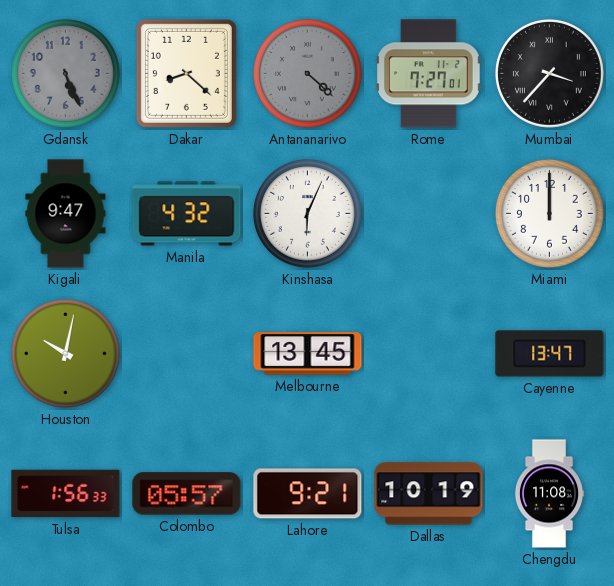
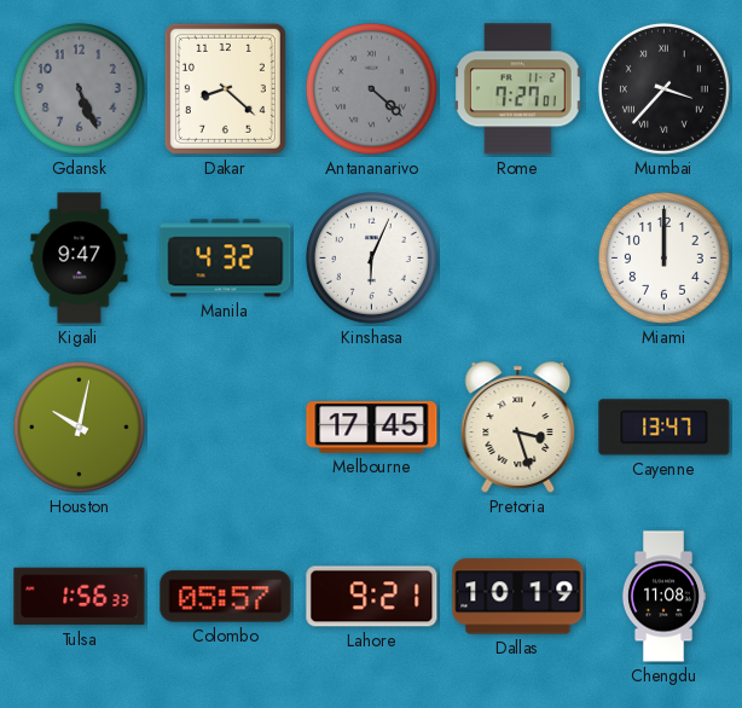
Melbourne: 13:45 -> 17:45 (372, 428)
Pretoria: none -> 3:27 (518, 428)
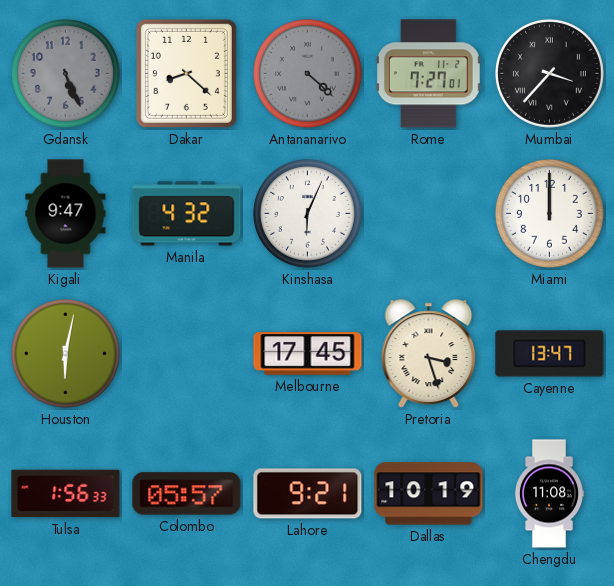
Houston: 10:02 -> 6:02 (65, 353)
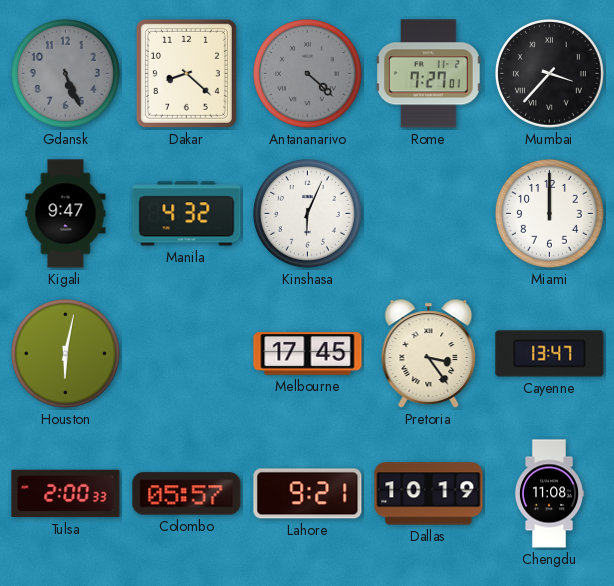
Pretoria: 3:27 -> 3:24 (429, 354)
Tulsa: 1:56 -> 2:00 (66, 494)
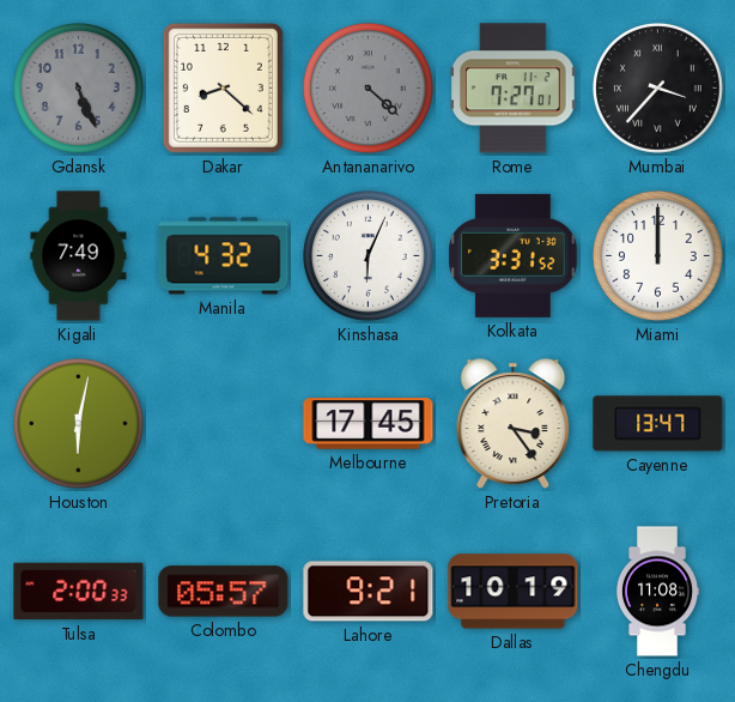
Kigali: 9:47 -> 7:49 (79, 256)
Kolkata: none -> 3:31 (514, 255)
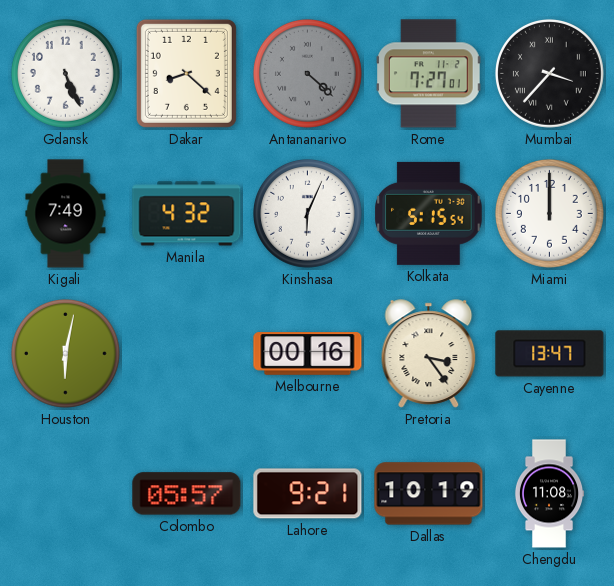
Gdansk dial: grey -> white (65, 73)
Kolkata: 3:31 -> 5:15 (429, 213)
Melbourne: 17:45 -> 00:16 (308, 354)
Tulsa: 2:00 -> none (79, 592)
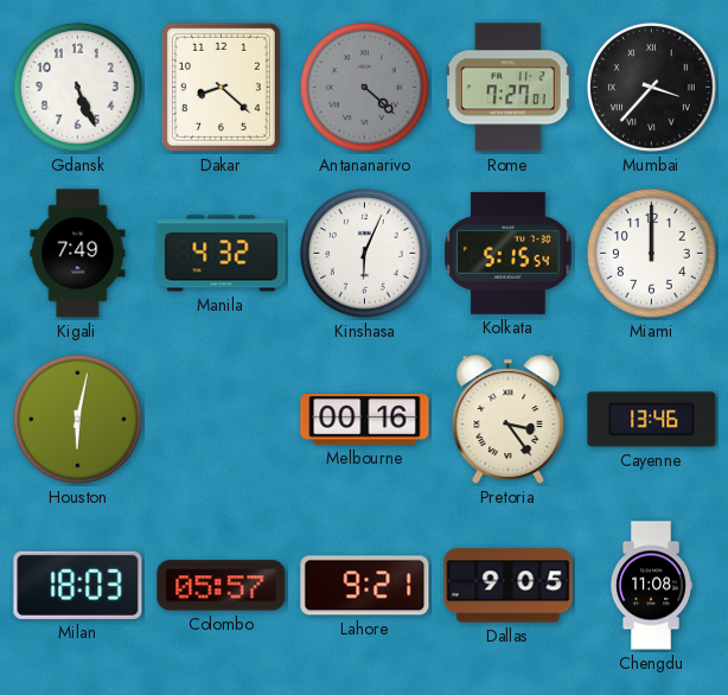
Cayenne: 13:47 -> 13:46 (652, 420)
Milan: none -> 18:03 (78, 585)
Dallas: 10:19 -> 9:05 (509, 586)
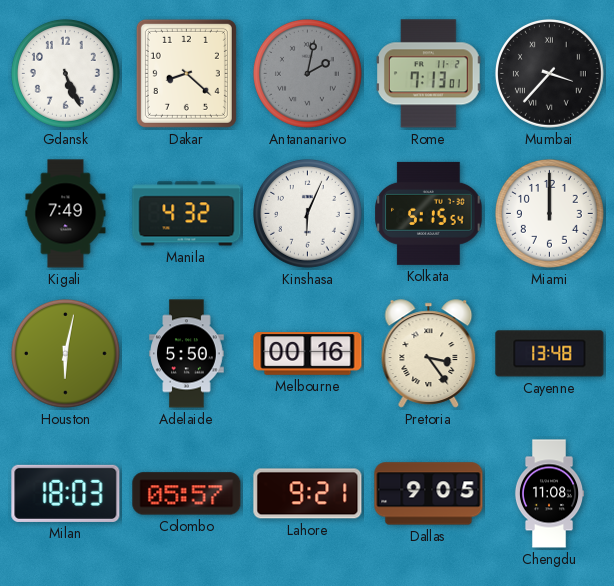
Antananarivo: 4:22 -> 2:02 (307, 73)
Rome: 7:27 -> 7:13 (429, 74)
Adelaide: none -> 5:50 (187, 354)
Cayenne: 13:46 -> 13:48 (550, 354)
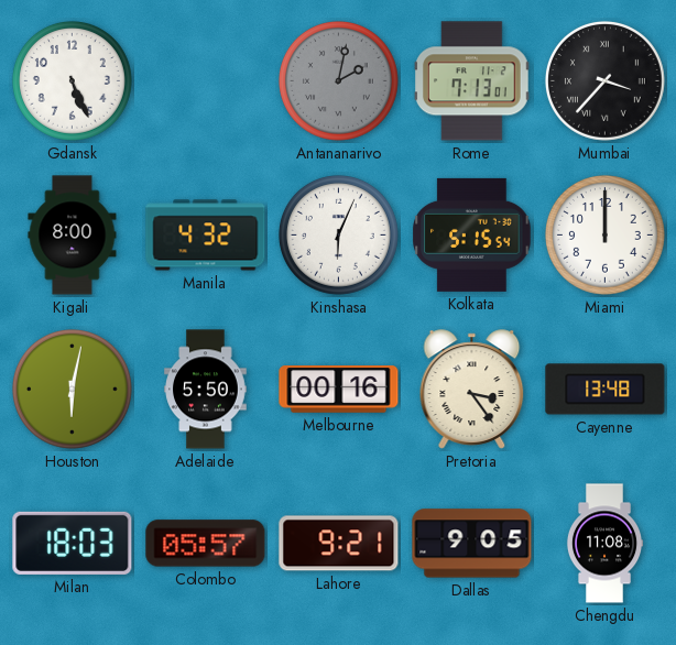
Dakar: 8:22 -> none (186, 73)
Kigali: 7:49 -> 8:00 (73, 236)
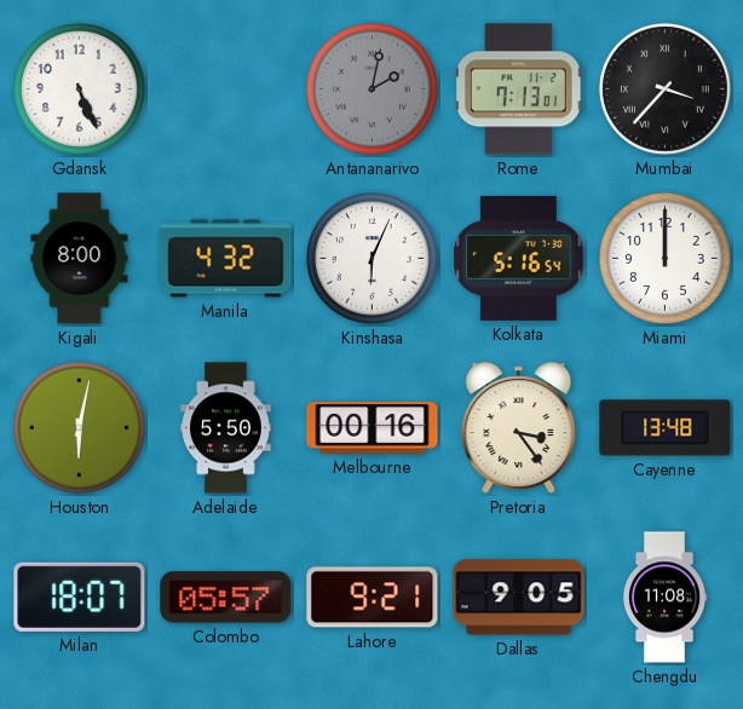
Kolkata: 5:15 -> 5:16 (519, 258)
Milan: 18:03 -> 18:07 (80, 596)
